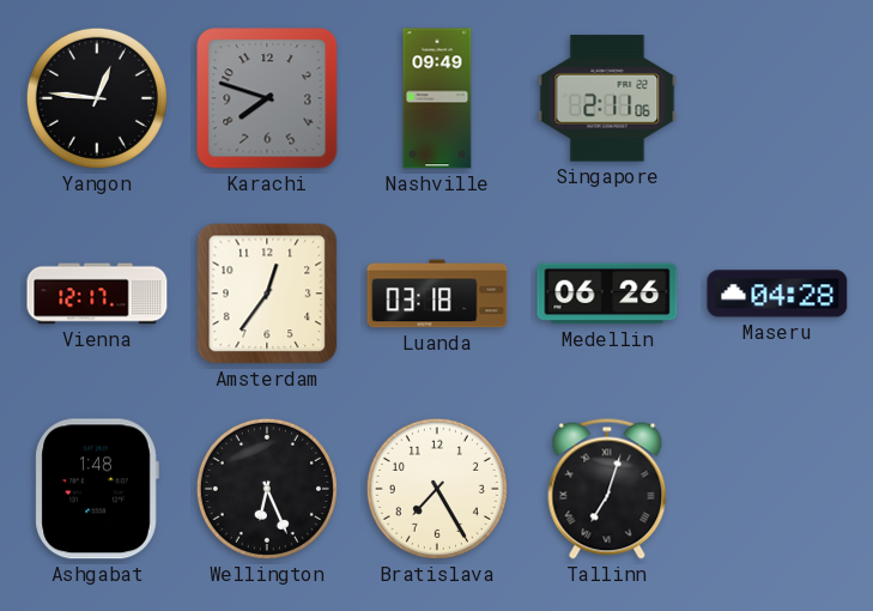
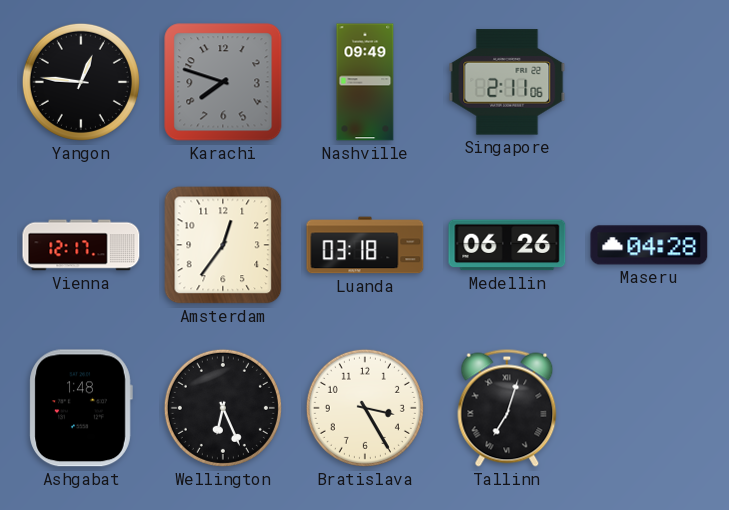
Bratislava: 7:25 -> 3:25 (365, 408)
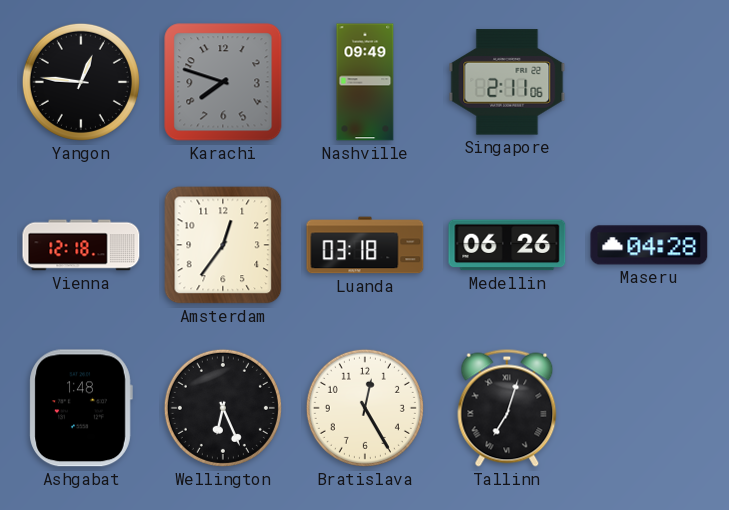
Vienna: 12:17 -> 12:18 (81, 245)
Bratislava: 3:25 -> 12:25 (365, 408)
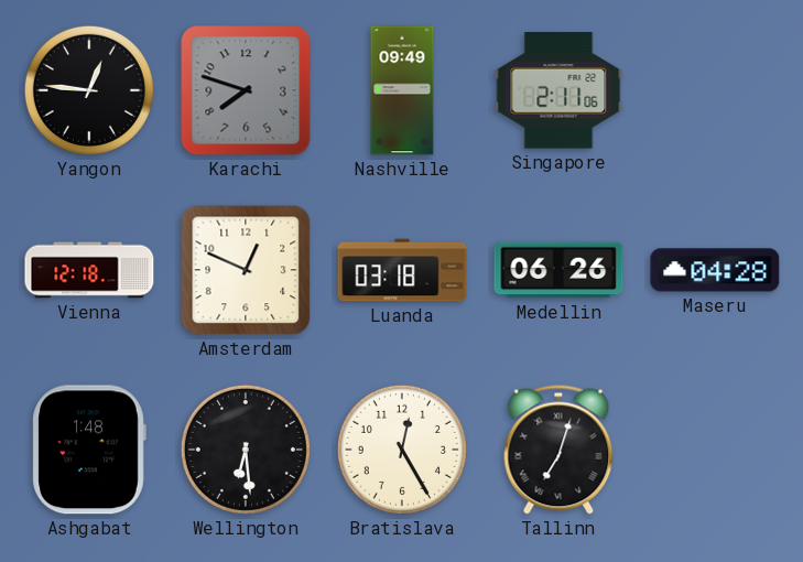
Amsterdam: 12:36 -> 12:49 (246, 270)
Wellington: 6:26 -> 6:29 (246, 450)
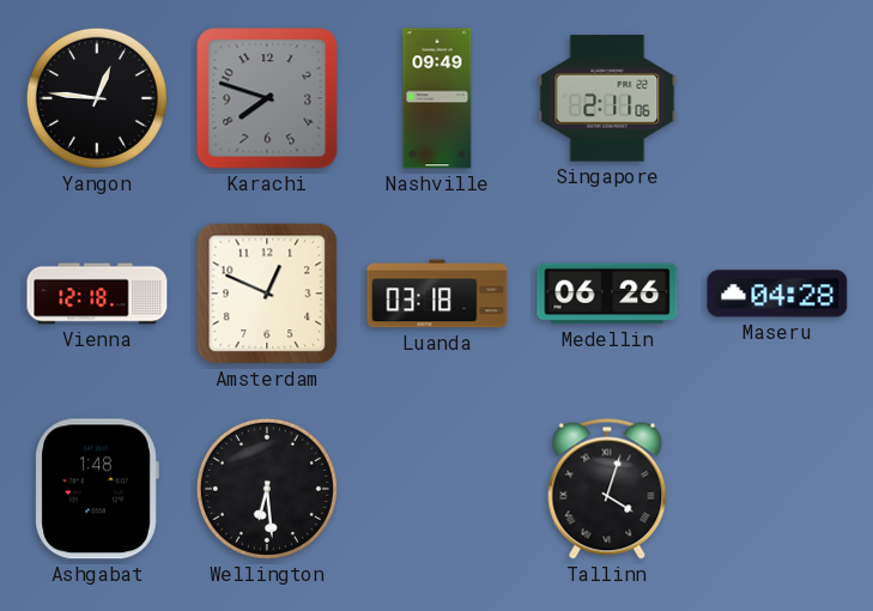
Bratislava: 12:25 -> none (402, 450)
Tallinn: 7:03 -> 4:03 (607, 489)
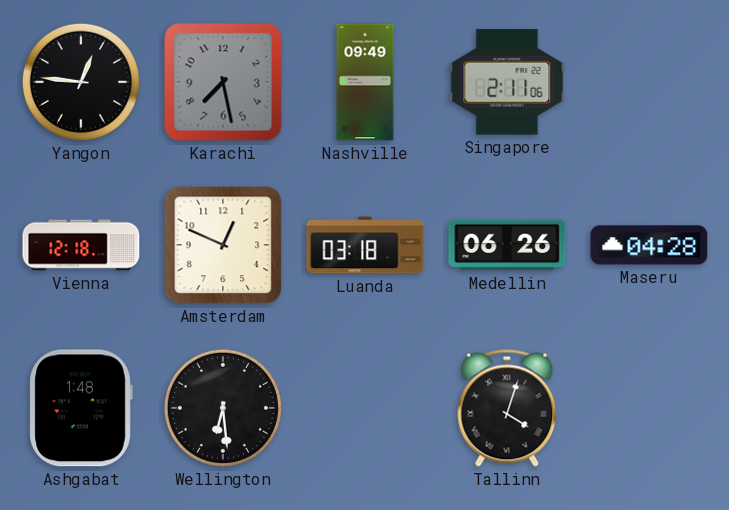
Karachi: 7:48 -> 7:28 (223, 82)
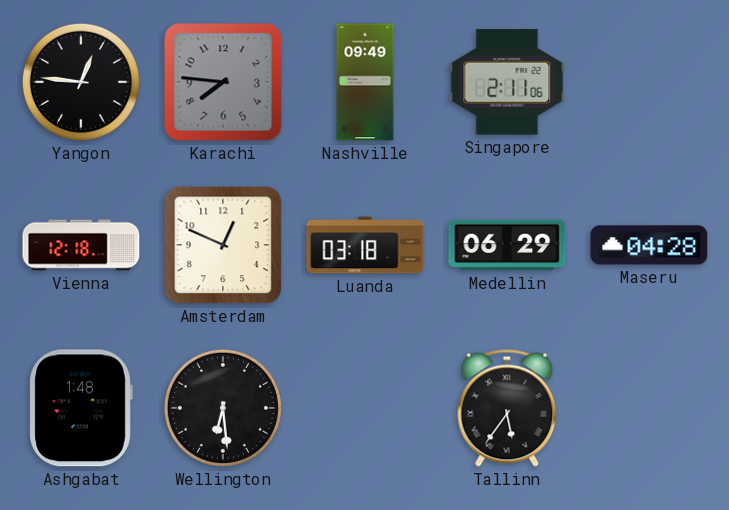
Karachi: 7:28 -> 7:46 (223, 82)
Medellin: 06:26 -> 06:29 (507, 245)
Tallinn: 4:03 -> 5:36 (507, 408)
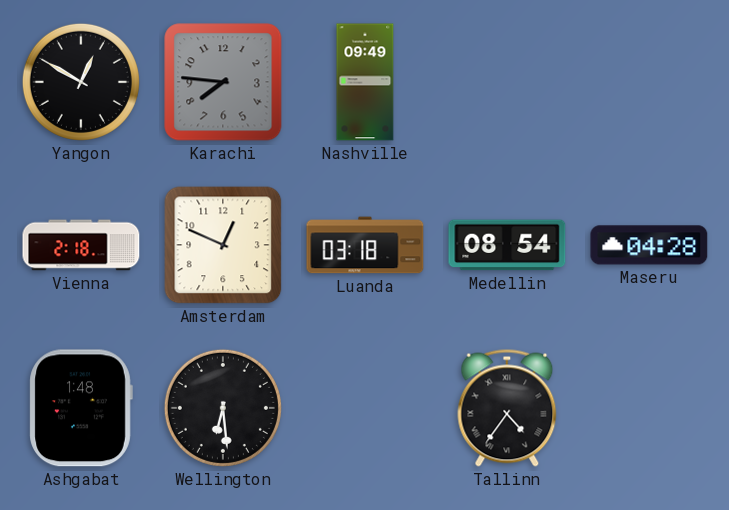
Yangon: 12:46 -> 12:50 (81, 82)
Singapore: 2:11 -> none (507, 82)
Vienna: 12:18 -> 2:18 (81, 245)
Medellin: 06:29 -> 08:54 (507, 245)
Tallinn: 5:36 -> 4:36 (507, 408)
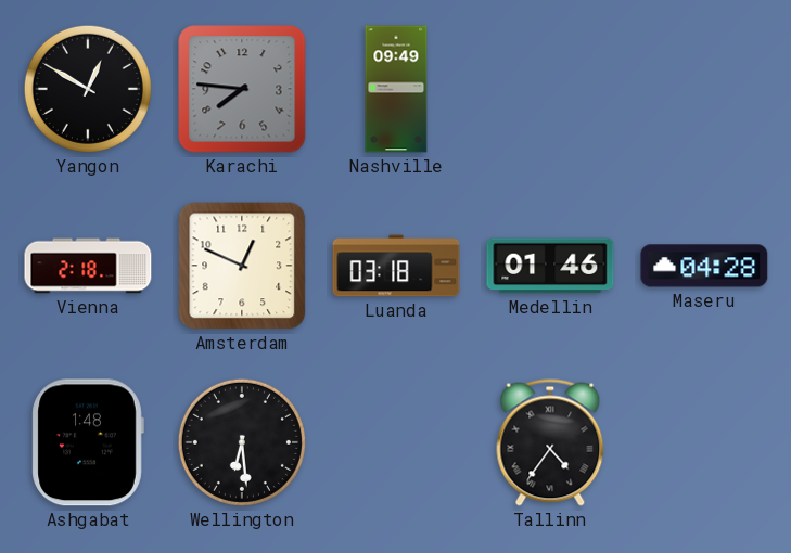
Medellin: 08:54 -> 01:46 (550, 266)
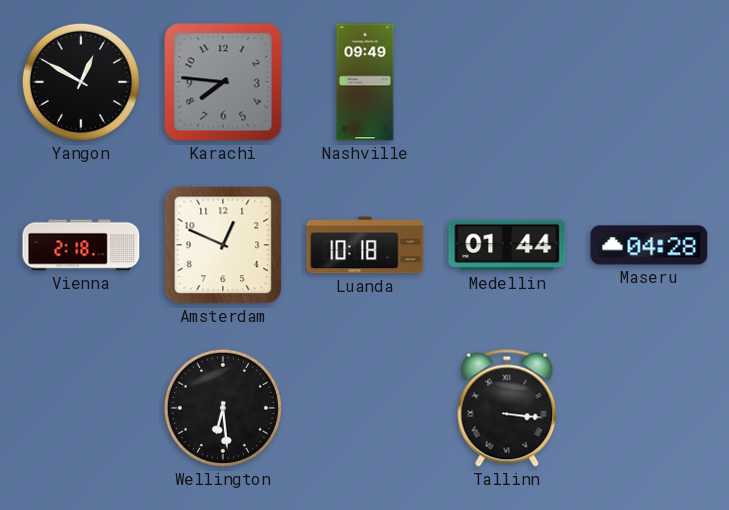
Luanda: 03:18 -> 10:18 (365, 245)
Medellin: 01:46 -> 01:44 (507, 245)
Ashgabat: 1:48 -> none (88, 442)
Tallinn: 4:36 -> 3:16 (507, 408)
